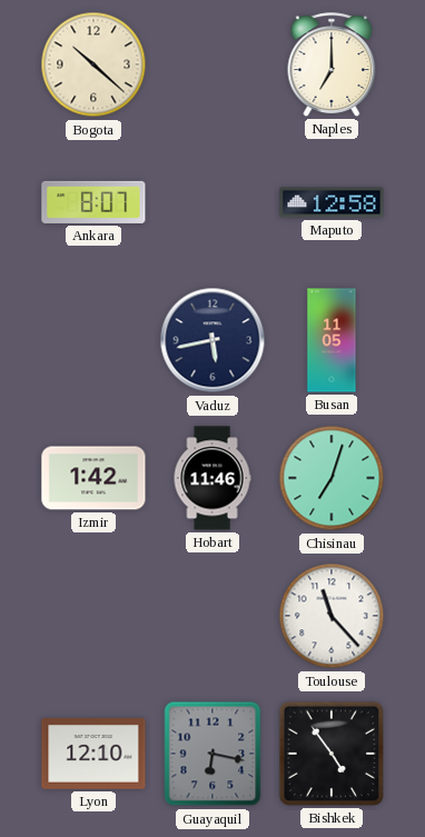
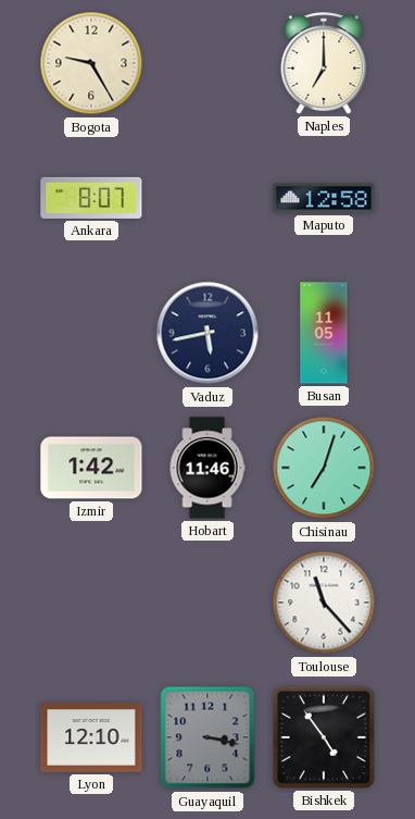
Bogota: 10:22 -> 9:25 (91, 63)
Guayaquil: 6:17 -> 3:17 (207, 737)
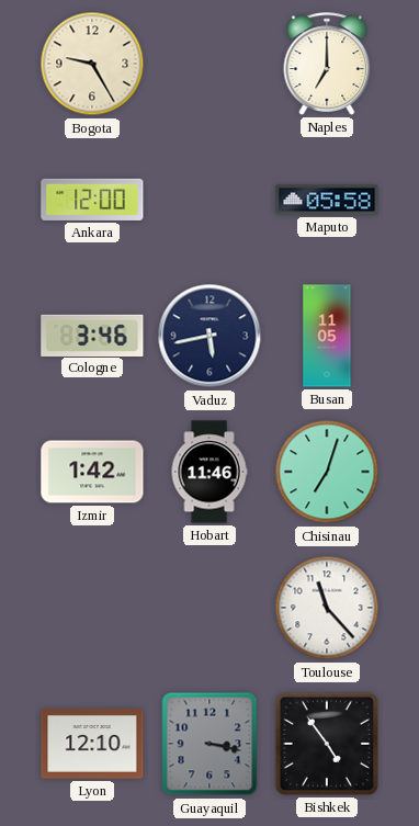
Ankara: 8:07 -> 12:00 (92, 200)
Maputo: 12:58 -> 05:58 (327, 200)
Cologne: none -> 3:46 (92, 335)
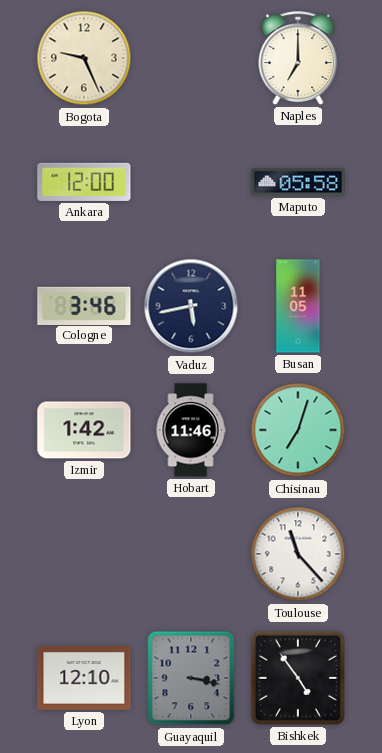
Bogota: 9:25 -> 9:26 (84, 58)
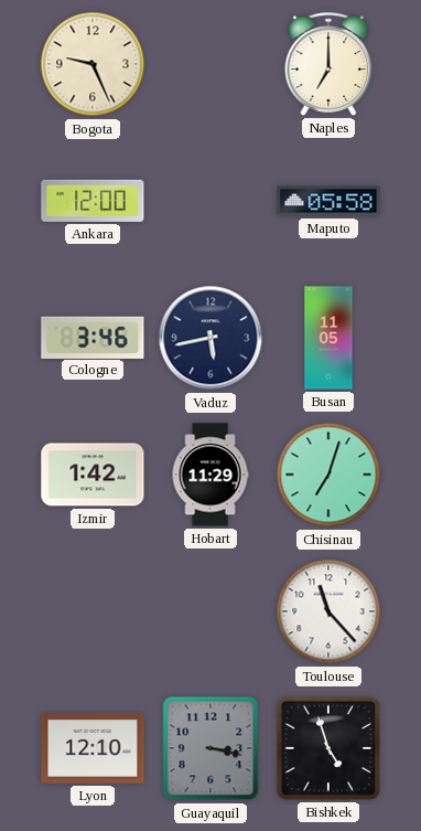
Hobart: 11:46 -> 11:29 (210, 475)
Bishkek: 4:54 -> 4:57 (328, 748)
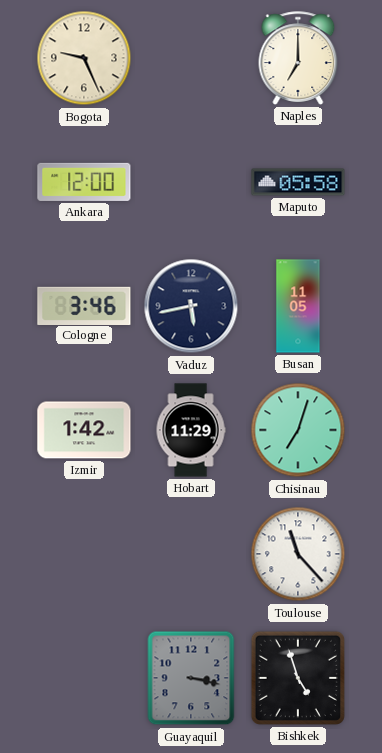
Lyon: 12:10 -> none (93, 749)
